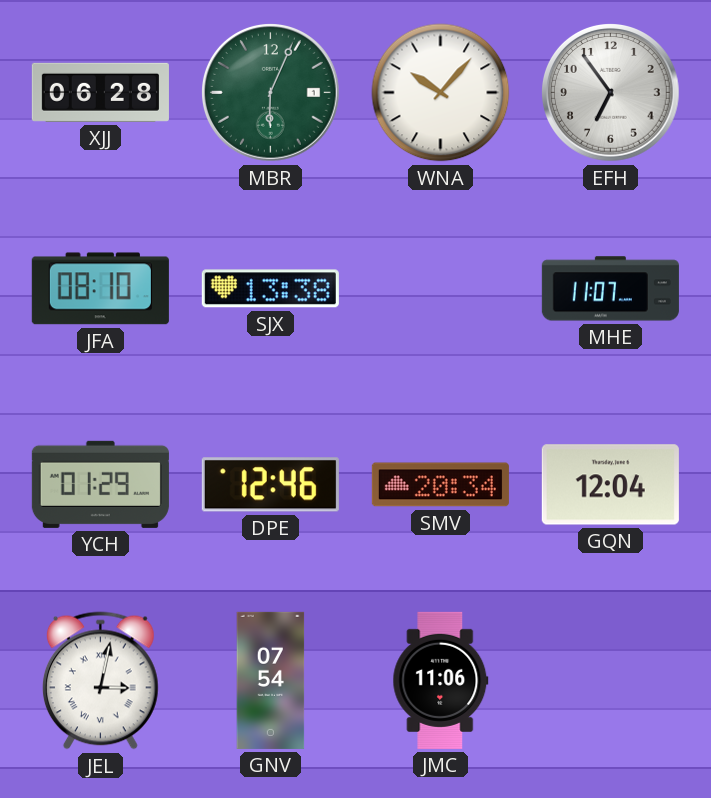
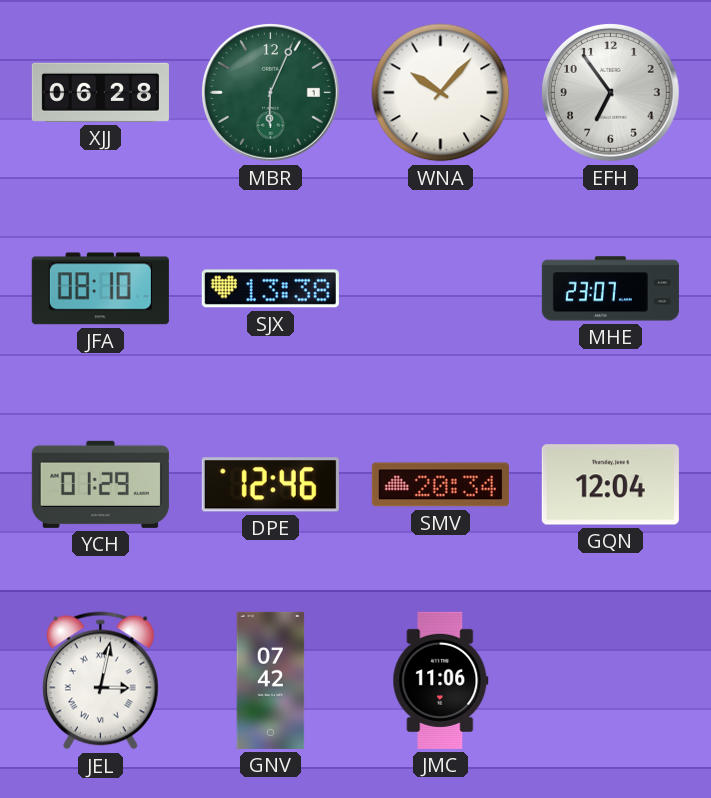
MHE: 11:07 -> 23:07 (610, 289)
GNV: 07:54 -> 07:42 (271, 680)
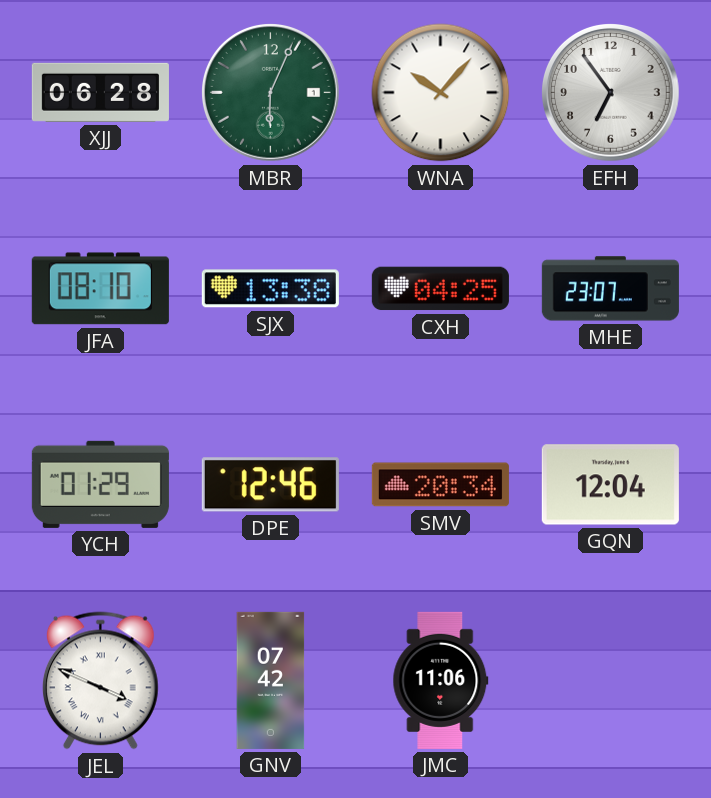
CXH: none -> 04:25 (440, 289)
JEL: 3:02 -> 3:49 (100, 681)
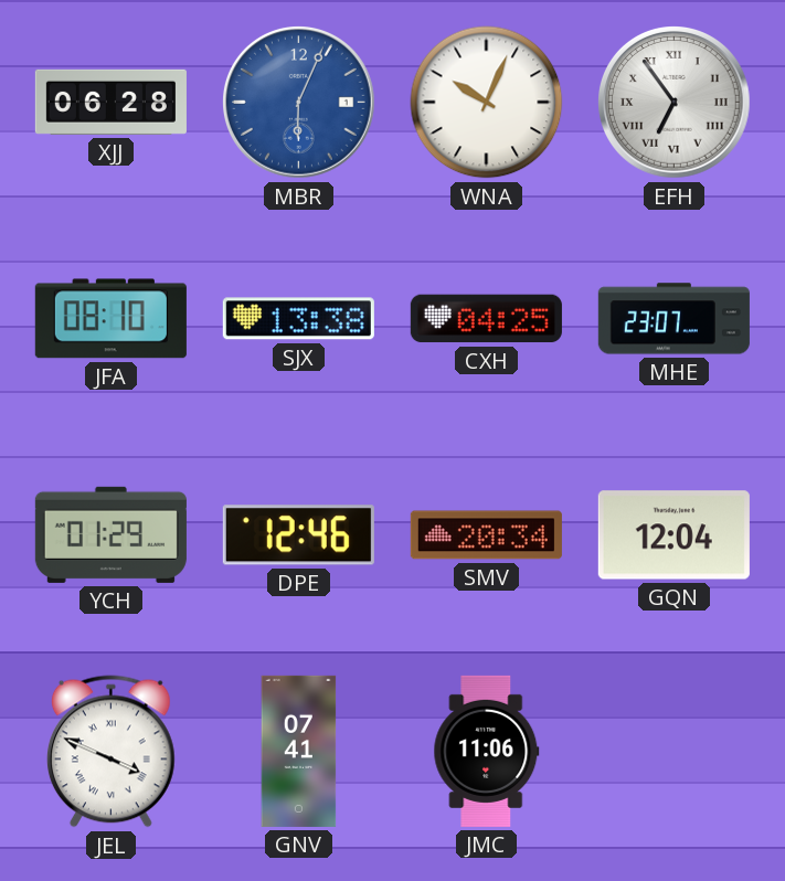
MBR dial: green -> blue (299, 103)
WNA: 10:07 -> 10:04 (487, 103)
EFH numerals: Arabic -> Roman (675, 103)
GNV: 07:42 -> 07:41 (299, 751)
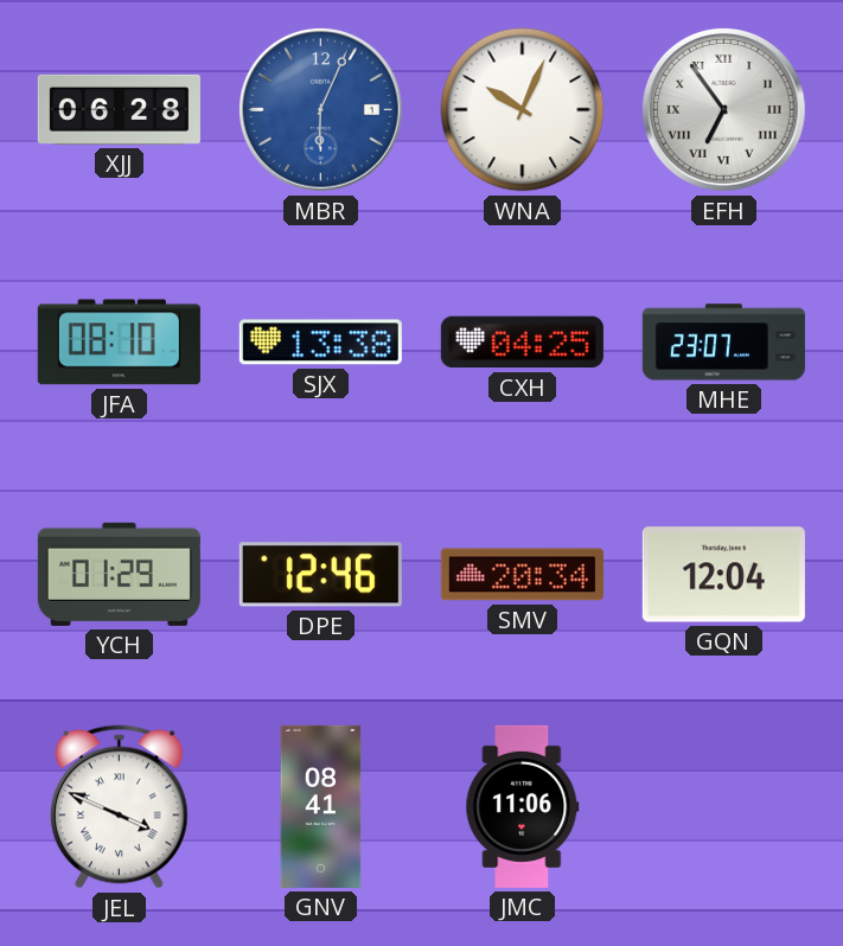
GNV: 07:41 -> 08:41 (321, 806)
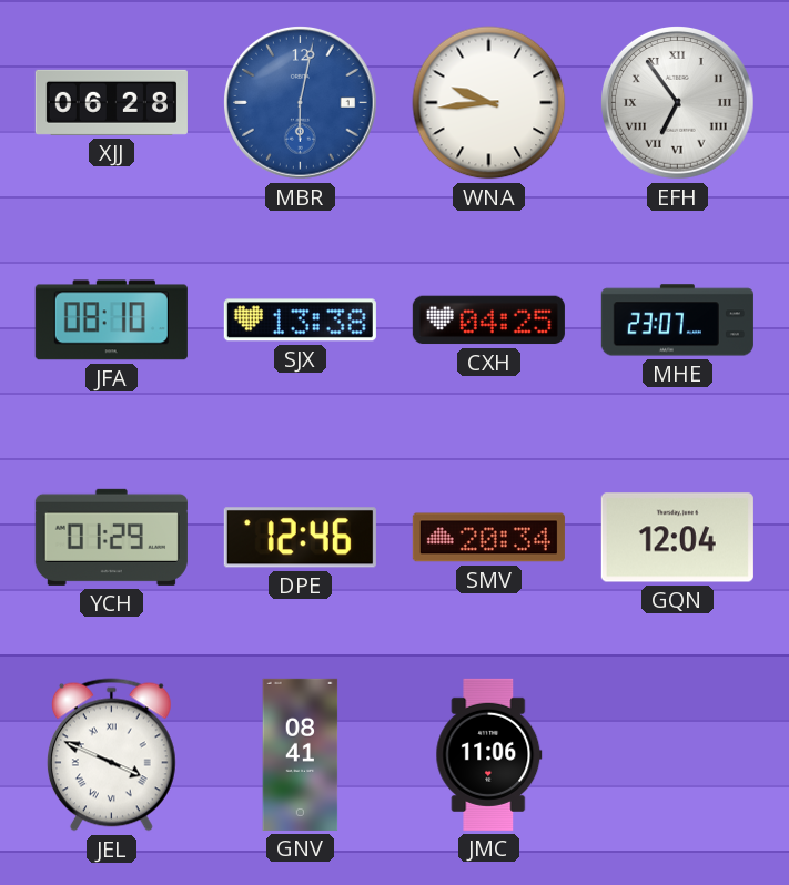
MBR: 6:04 -> 6:02 (301, 103)
WNA: 10:04 -> 9:44 (489, 103)
